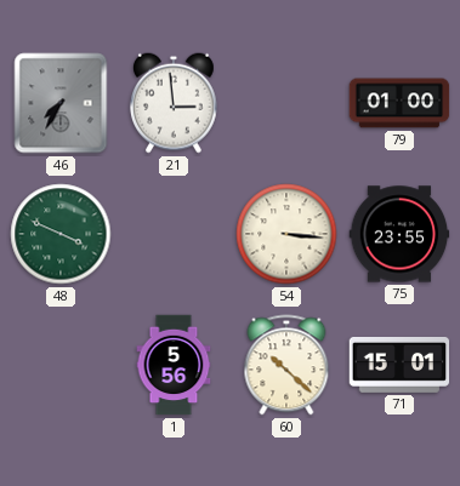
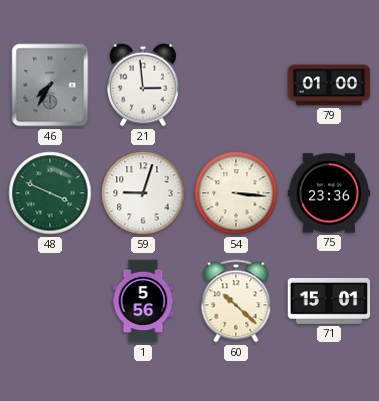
59: none -> 9:03 (143, 193)
75: 23:55 -> 23:36 (329, 193)
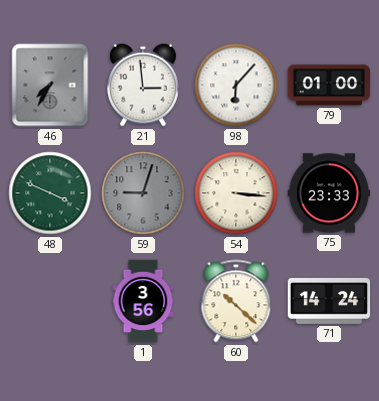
98: none -> 6:07 (236, 85)
59 dial: white -> grey (143, 193)
75: 23:36 -> 23:33 (329, 193)
1: 5:56 -> 3:56 (143, 301)
71: 15:01 -> 14:24 (329, 301)
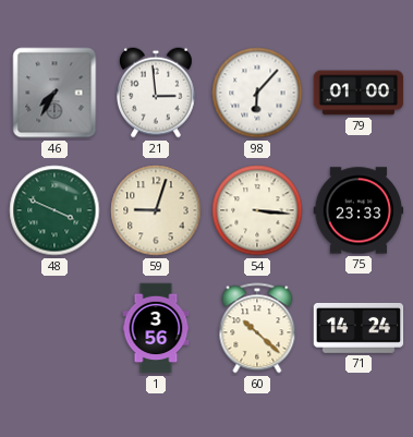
59 dial: grey -> cream (156, 210)
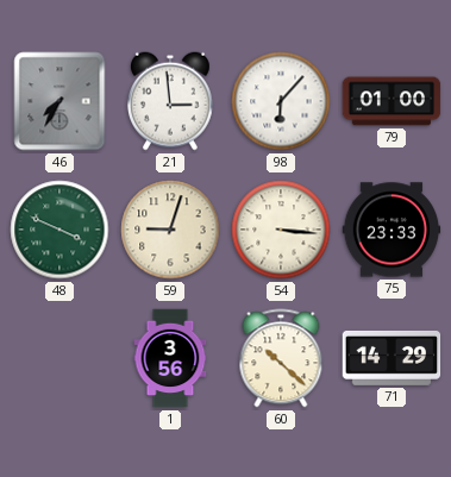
71: 14:24 -> 14:29 (392, 358)
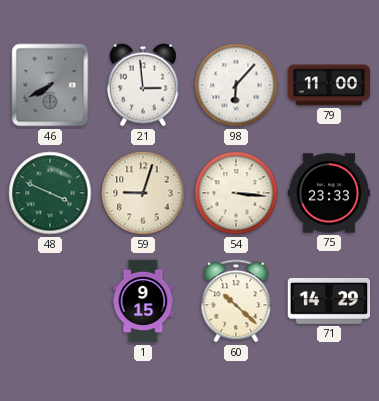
46: 7:35 -> 7:40 (50, 85)
79: 01:00 -> 11:00 (329, 85)
1: 3:56 -> 9:15 (143, 301)
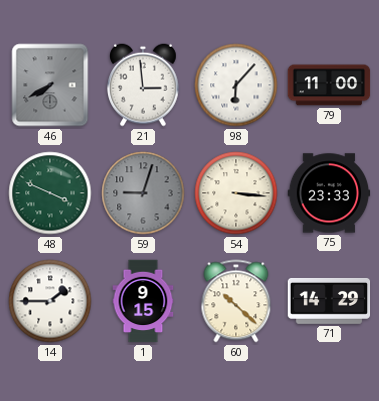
59 dial: cream -> grey (143, 193)
14: none -> 1:45 (50, 301)
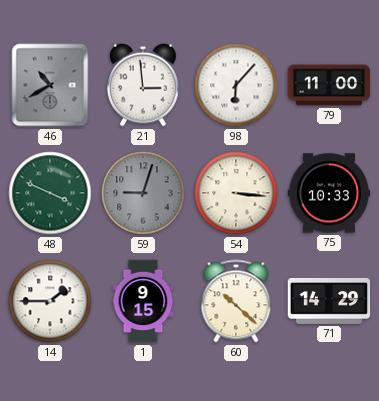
46: 7:40 -> 10:40 (50, 85)
75: 23:33 -> 10:33 (329, 193)
